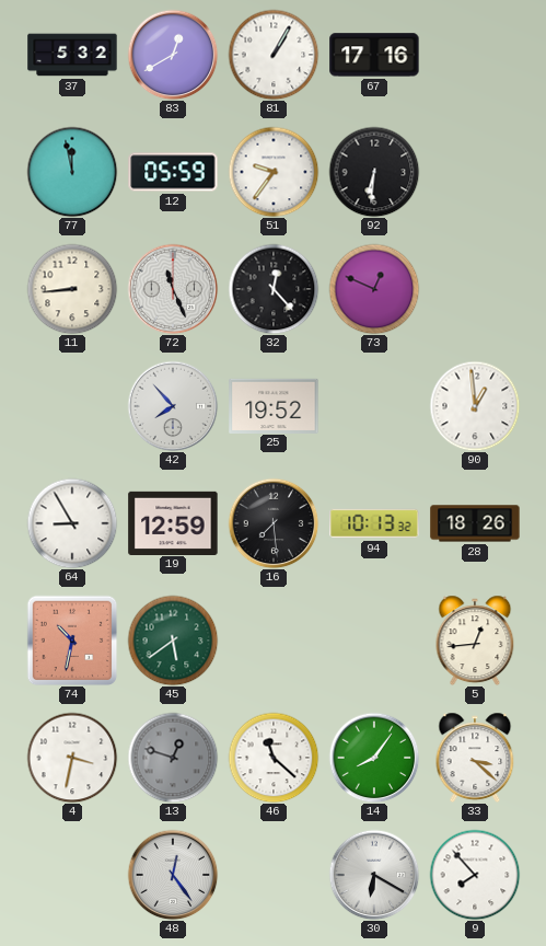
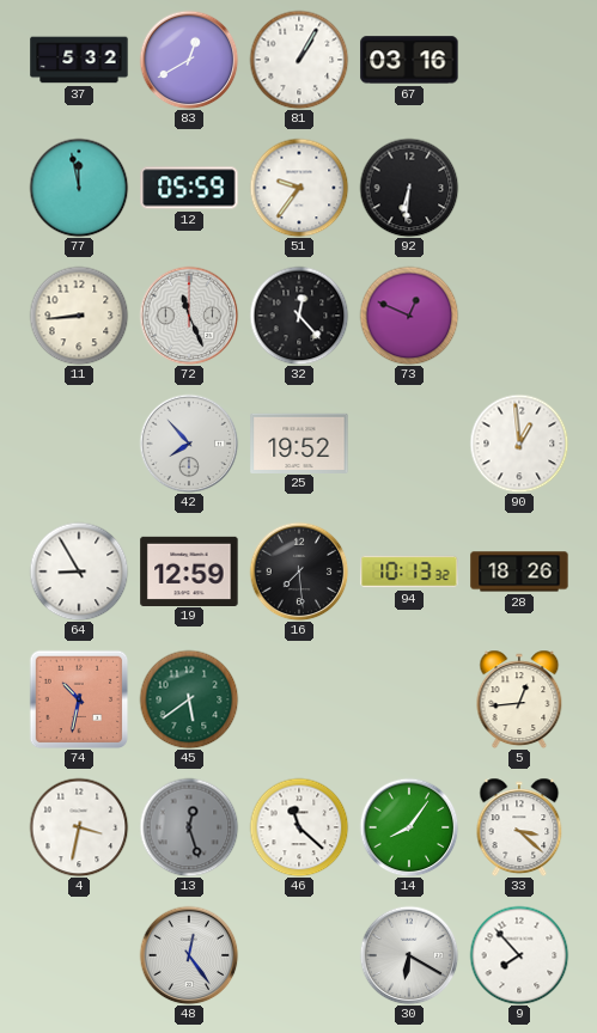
67: 17:16 -> 03:16 (409, 60)
13: 12:48 -> 12:27 (189, 827)
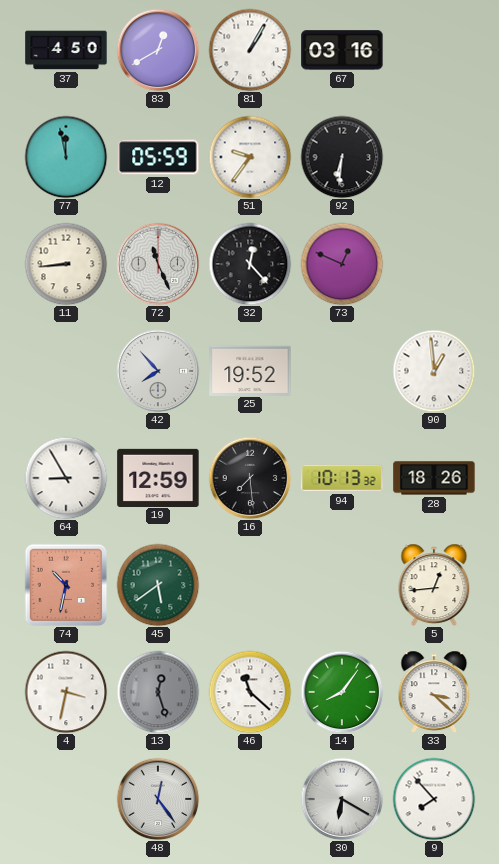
37: 5:32 -> 4:50 (66, 50)
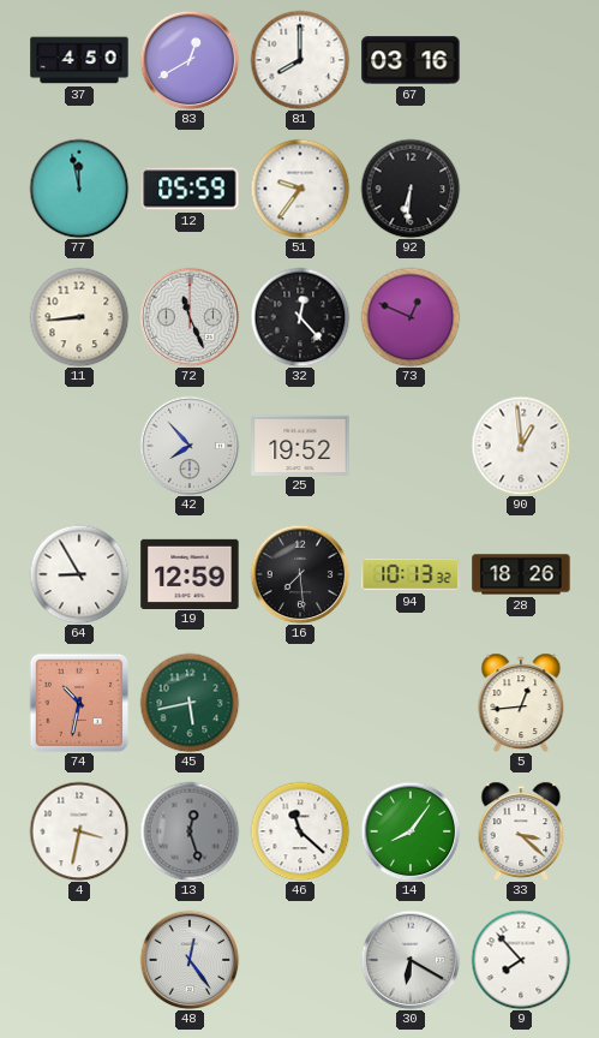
81: 1:05 -> 8:00 (300, 60)
45: 5:39 -> 5:43 (190, 703)
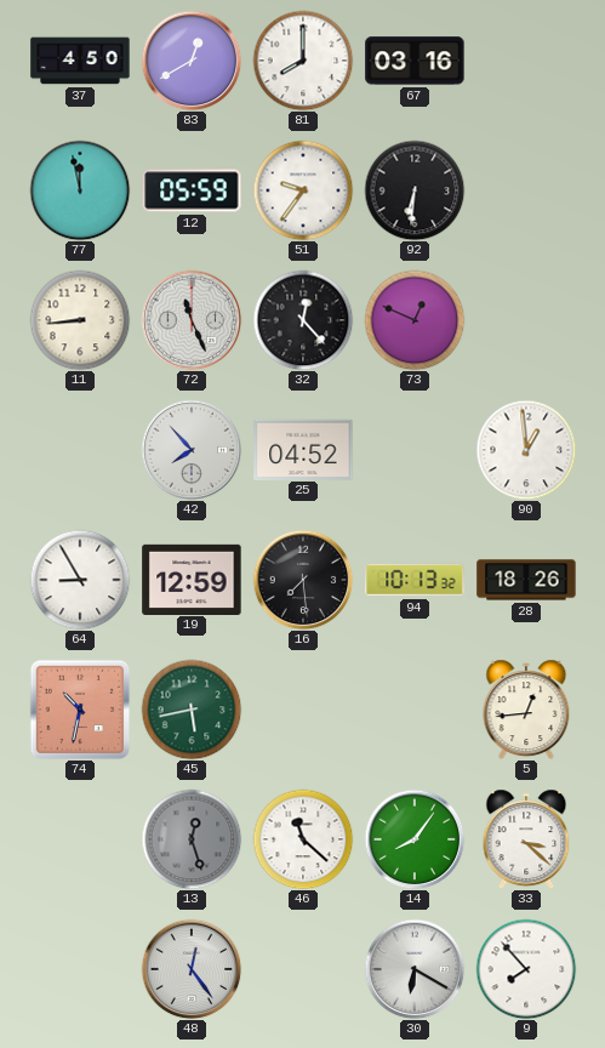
25: 19:52 -> 04:52 (303, 449)
4: 3:32 -> none (79, 831)
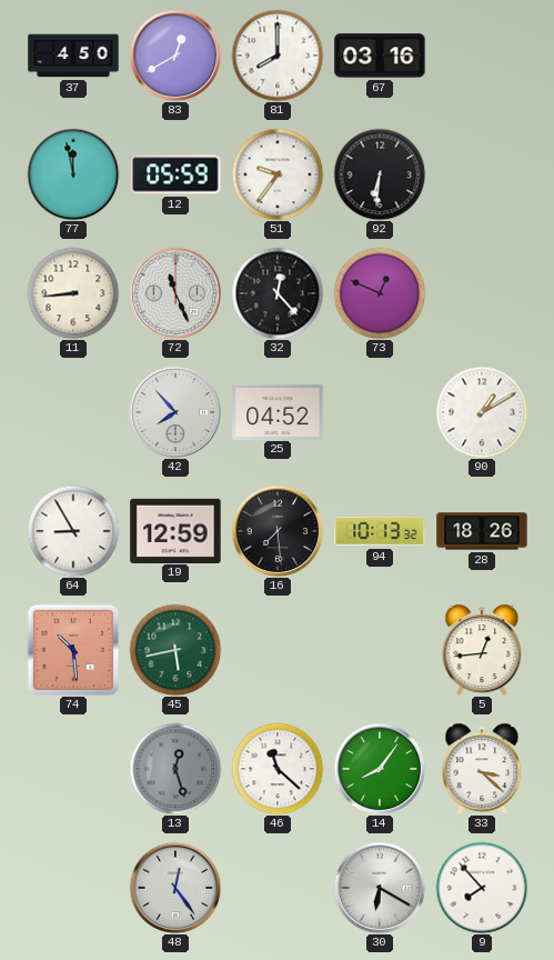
90: 12:59 -> 1:10 (482, 412)
74: 10:32 -> 10:29 (73, 650)
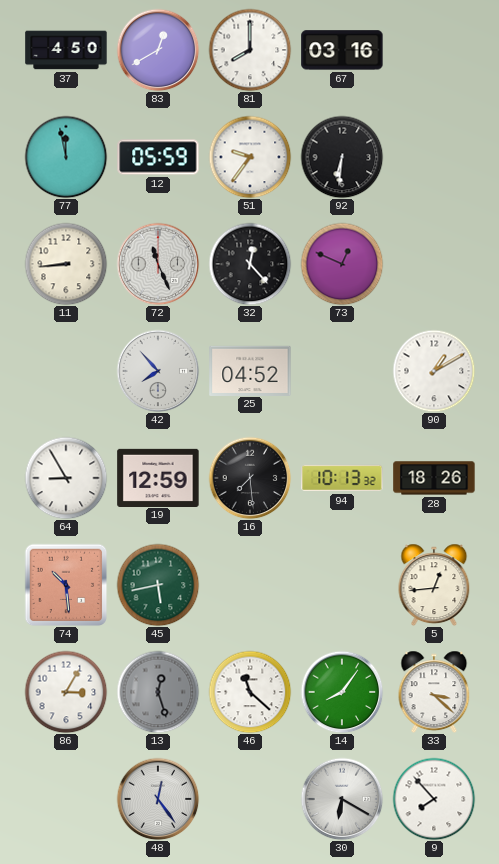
86: none -> 3:05 (66, 692)
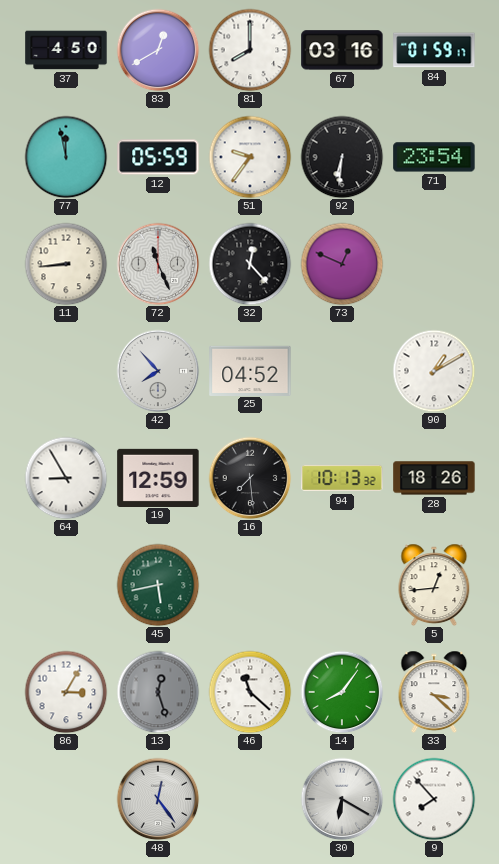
84: none -> 01:59 (434, 50)
71: none -> 23:54 (434, 157)
74: 10:29 -> none (66, 585)
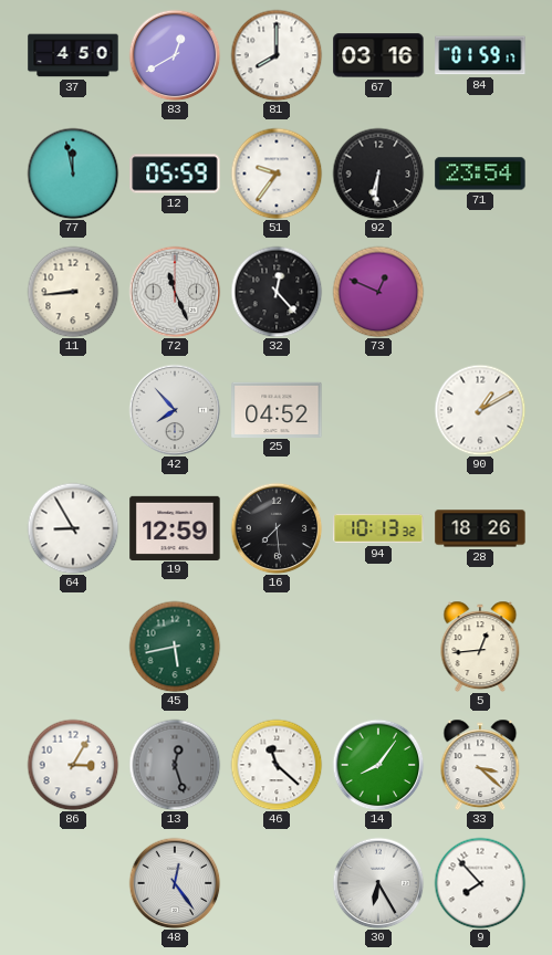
30: 6:20 -> 6:25 (378, 883)
